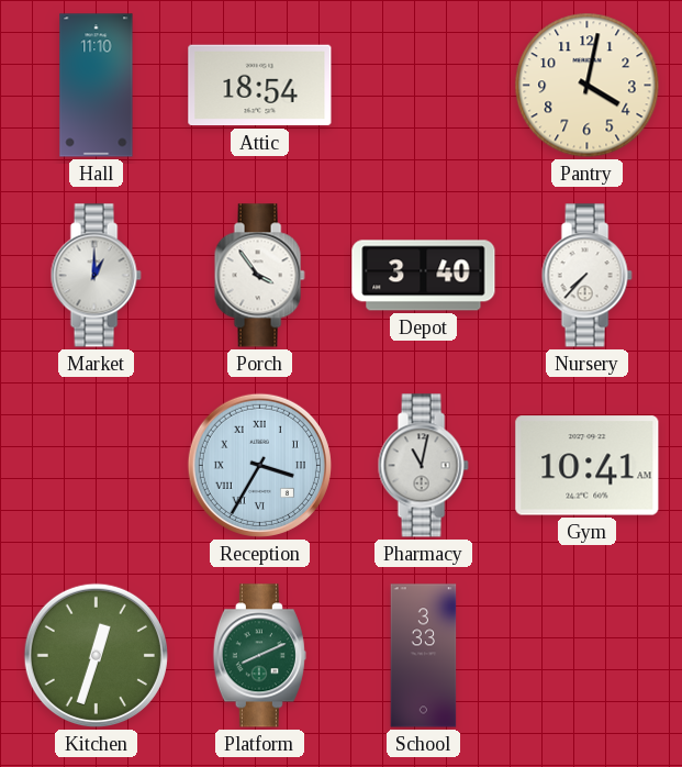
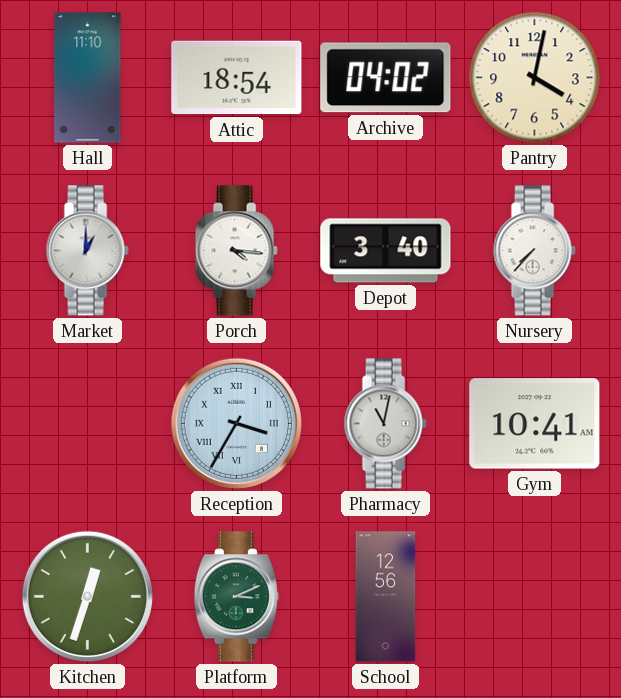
Archive: none -> 04:02 (386, 78)
Porch: 3:54 -> 4:16 (236, 251)
Platform: 8:11 -> 3:11 (236, 597)
School: 3:33 -> 12:56 (386, 597)
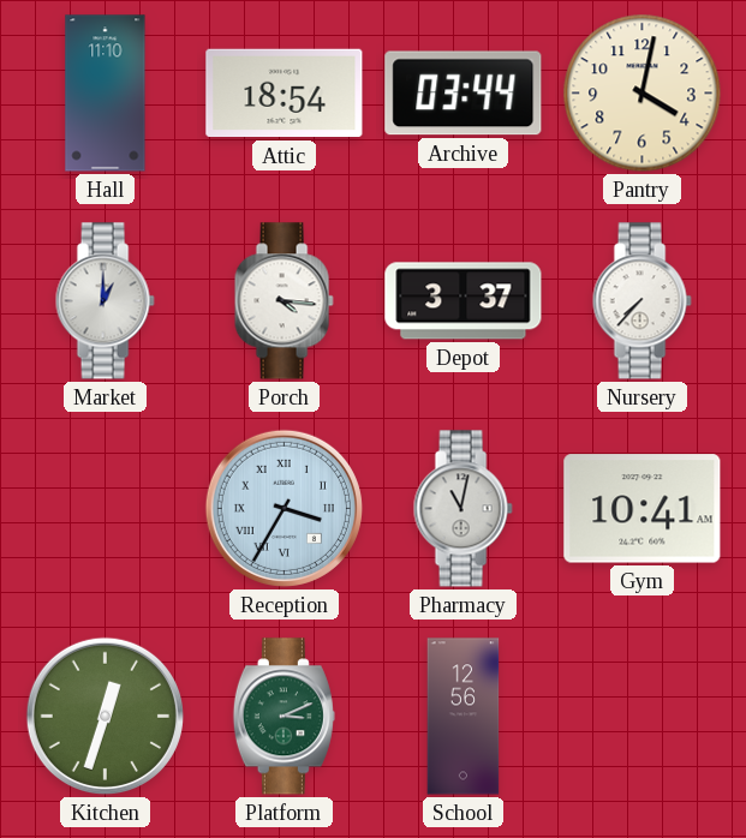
Archive: 04:02 -> 03:44 (464, 94)
Depot: 3:40 -> 3:37 (464, 301)
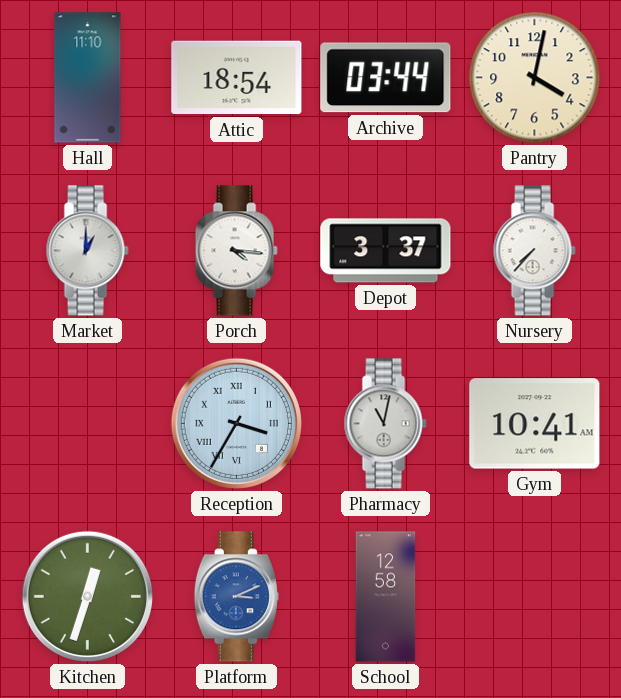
Platform dial: green -> blue (236, 597)
School: 12:56 -> 12:58 (386, 597)
